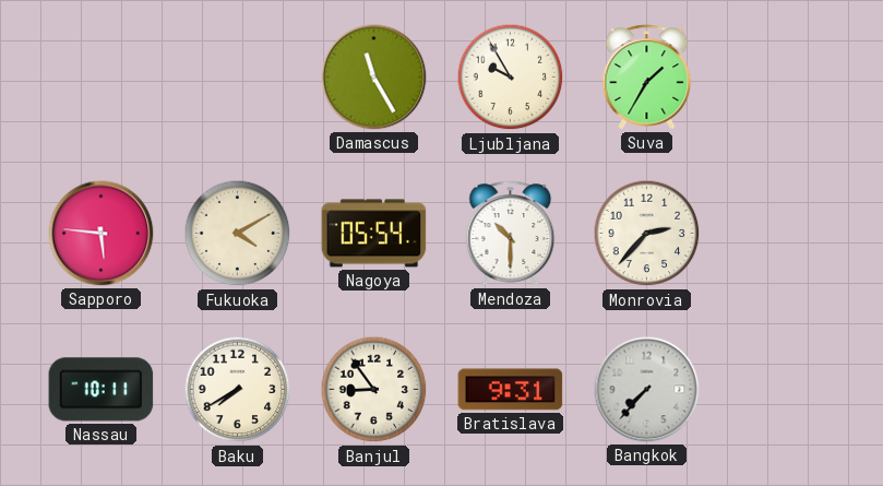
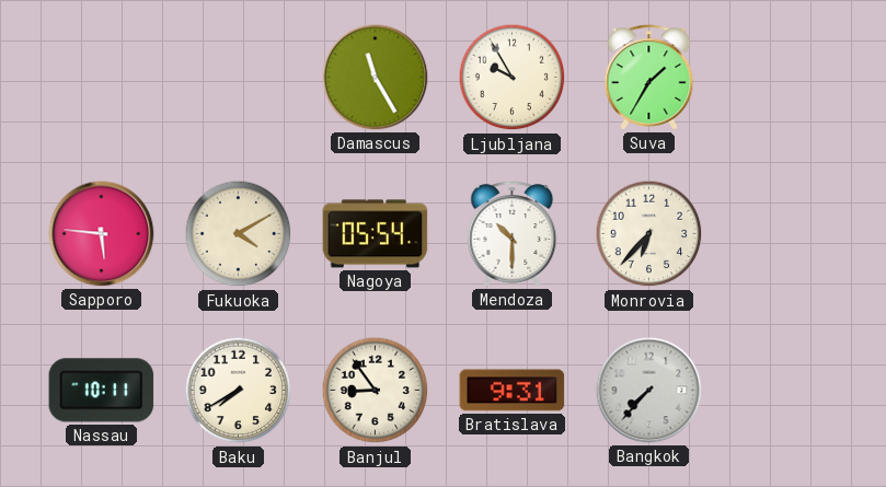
Monrovia: 2:37 -> 6:37 (649, 234)
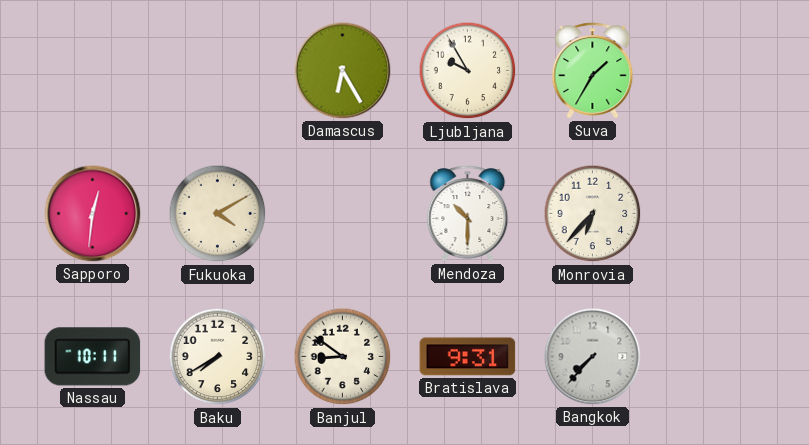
Damascus: 11:25 -> 6:25 (343, 71)
Sapporo: 5:46 -> 12:31 (93, 214)
Nagoya: 05:54 -> none (376, 234)
Banjul: 8:54 -> 8:51 (343, 357)
